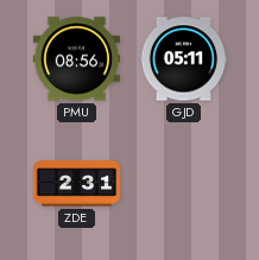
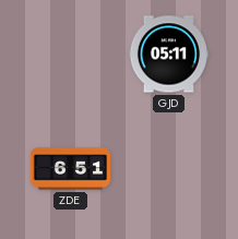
PMU: 08:56 -> none (76, 59)
ZDE: 2:31 -> 6:51 (71, 169)
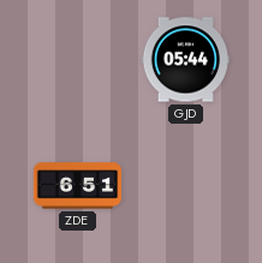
GJD: 05:11 -> 05:44 (185, 60)
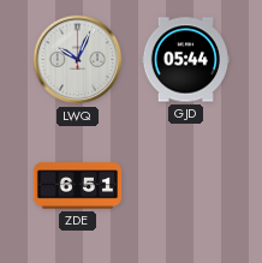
LWQ: none -> 10:04 (78, 60)
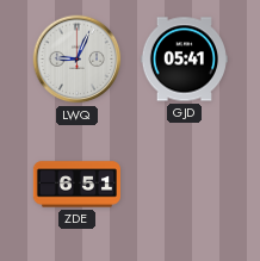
LWQ: 10:04 -> 9:04 (78, 60)
GJD: 05:44 -> 05:41 (184, 60)
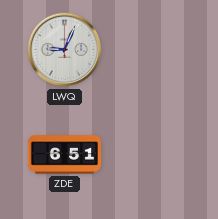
GJD: 05:41 -> none (184, 60)
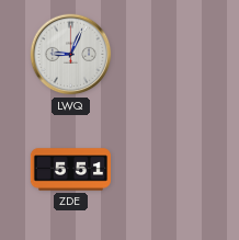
ZDE: 6:51 -> 5:51 (71, 170)
